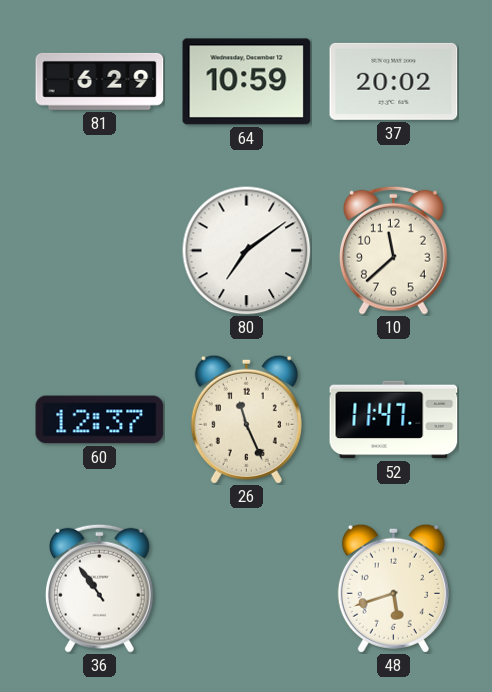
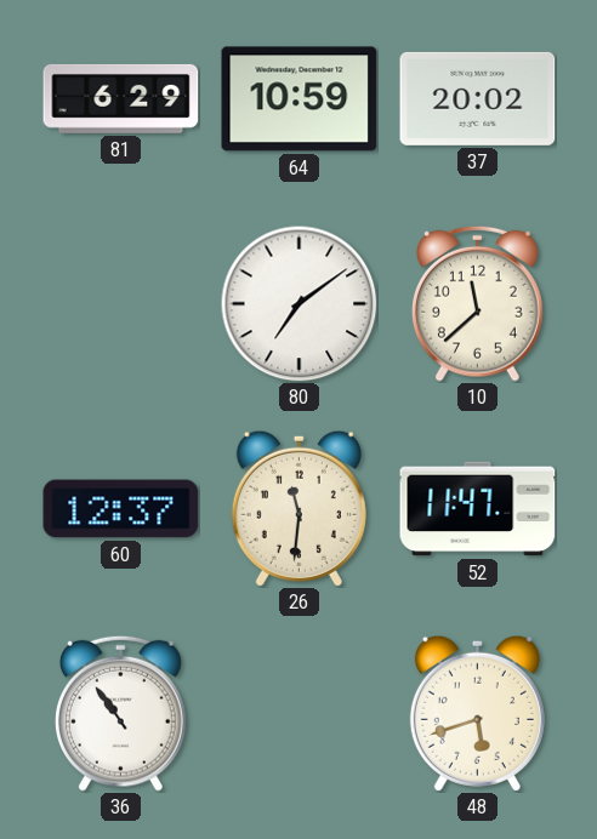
26: 11:26 -> 11:31 (298, 508)
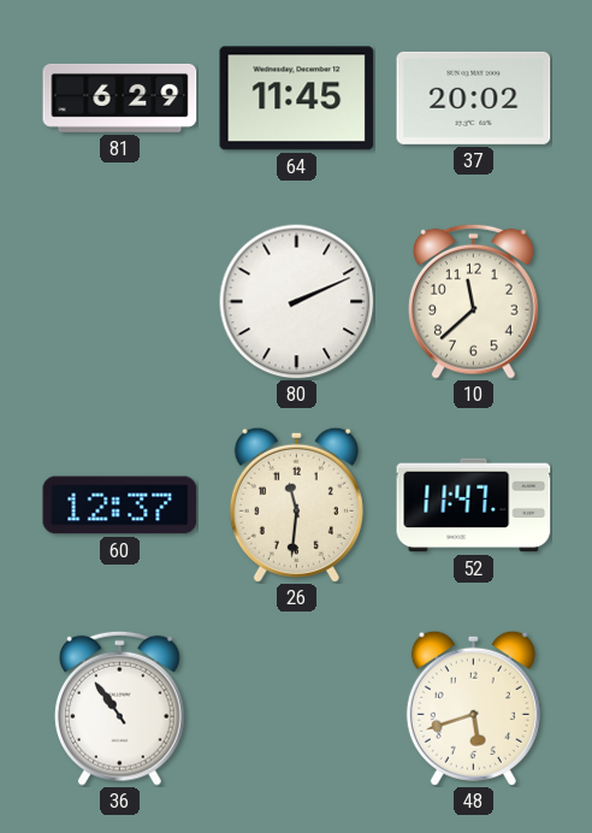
64: 10:59 -> 11:45 (297, 99)
80: 7:09 -> 2:11 (296, 301)
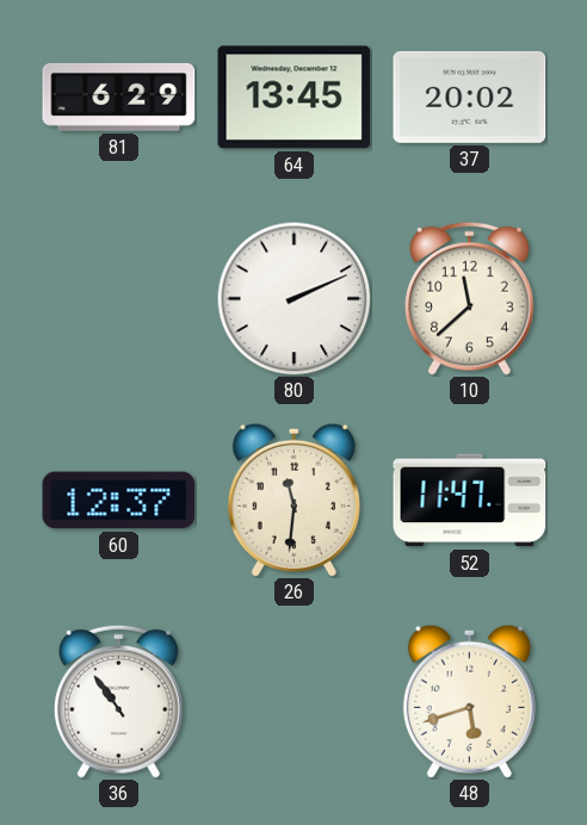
64: 11:45 -> 13:45 (295, 98)
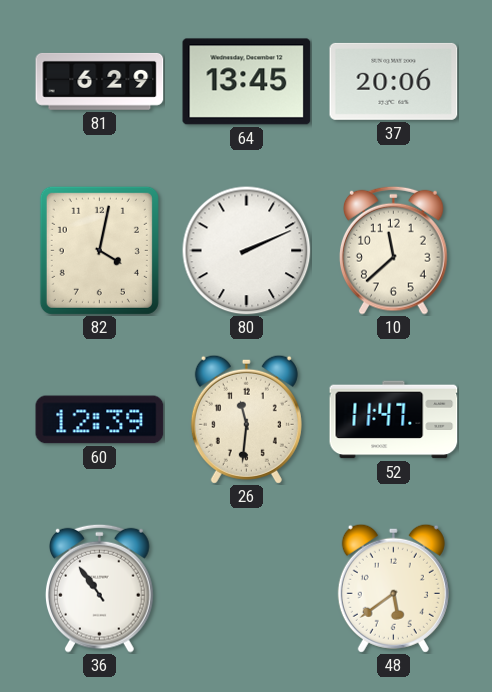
37: 20:02 -> 20:06 (394, 81)
82: none -> 4:02 (99, 250)
60: 12:37 -> 12:39 (100, 420)
48: 5:42 -> 5:39 (393, 588)
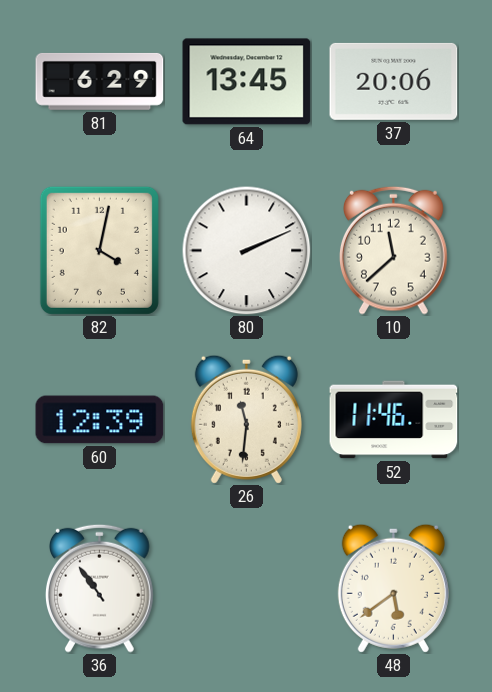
52: 11:47 -> 11:46 (394, 420)
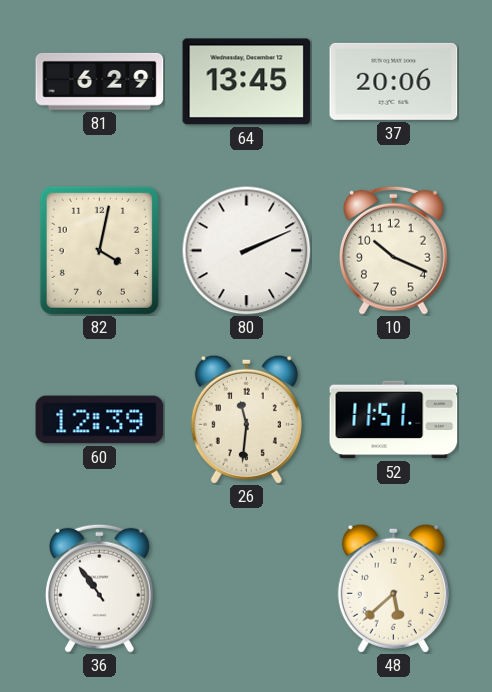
10: 11:38 -> 10:19 (394, 250)
52: 11:46 -> 11:51 (394, 420)
48: 5:39 -> 5:38 (393, 588)
